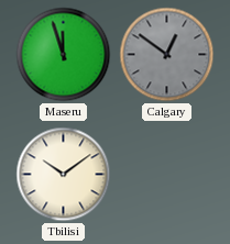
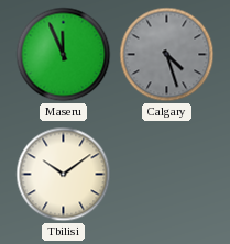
Maseru: 11:57 -> 11:56 (64, 55)
Calgary: 12:51 -> 4:27 (167, 55)
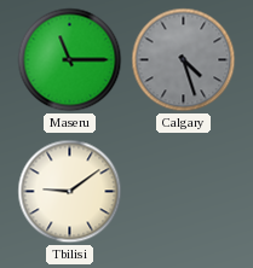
Maseru: 11:56 -> 11:15 (70, 60)
Tbilisi: 10:09 -> 9:09 (70, 192)
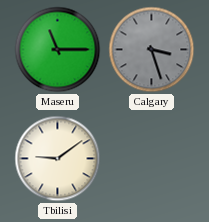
Calgary: 4:27 -> 3:27 (152, 50)
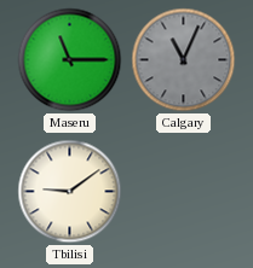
Calgary: 3:27 -> 11:04 (184, 60)
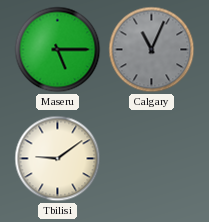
Maseru: 11:15 -> 5:15 (58, 50)
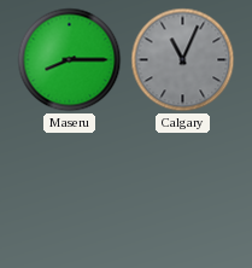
Maseru: 5:15 -> 8:15 (70, 60)
Tbilisi: 9:09 -> none (58, 159)
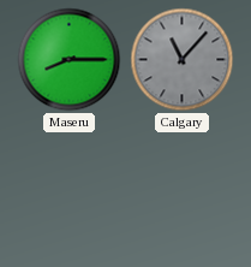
Calgary: 11:04 -> 11:07 (183, 60)
